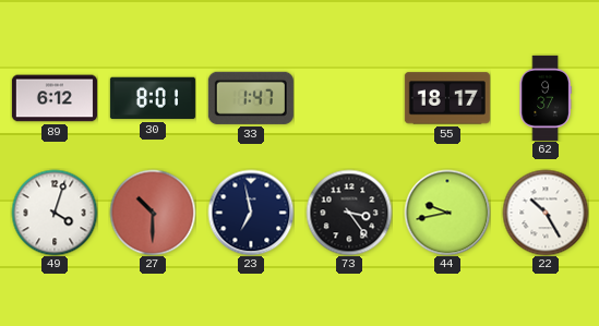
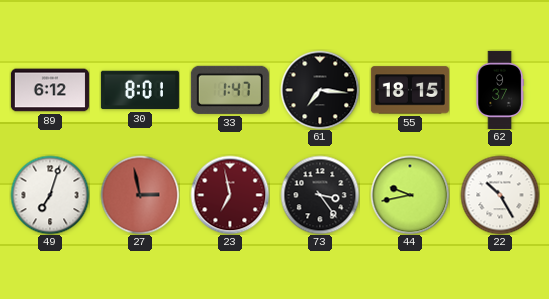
61: none -> 7:16 (320, 90)
55: 18:17 -> 18:15 (410, 90)
49: 4:03 -> 7:03 (50, 195)
27: 10:30 -> 2:58 (140, 195)
23 dial: navy -> burgundy (230, 195)
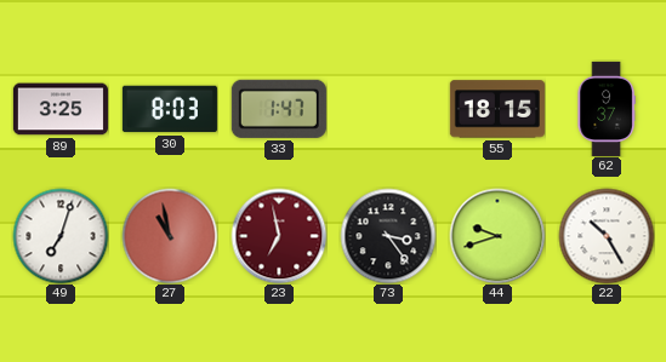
89: 6:12 -> 3:25 (61, 109)
30: 8:01 -> 8:03 (170, 109)
61: 7:16 -> none (320, 90)
27: 2:58 -> 10:58 (170, 236)
44: 9:43 -> 9:42 (497, 236)
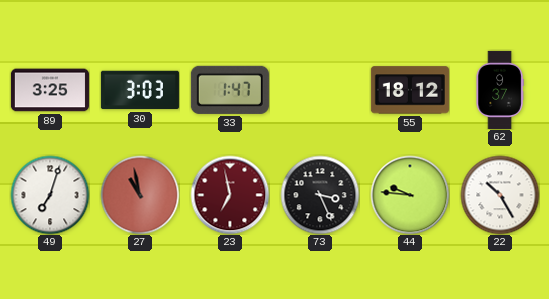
30: 8:03 -> 3:03 (140, 90)
55: 18:15 -> 18:12 (410, 90)
73: 3:24 -> 3:26 (320, 195)
44: 9:42 -> 9:46 (410, 195)
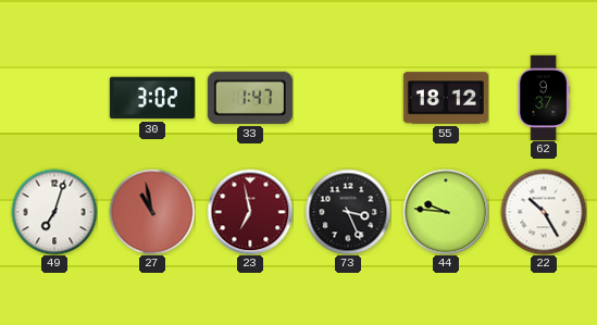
89: 3:25 -> none (50, 90)
30: 3:03 -> 3:02 (152, 98)
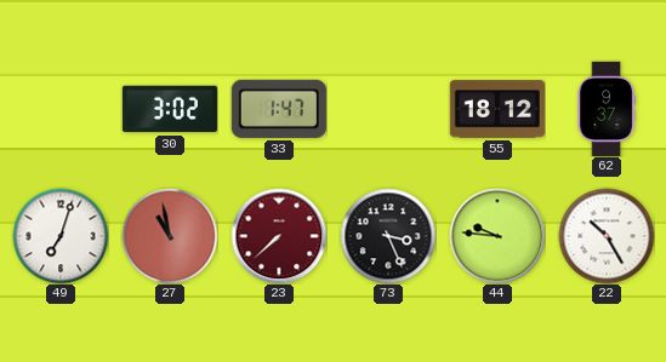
23: 6:58 -> 7:38 (279, 236)
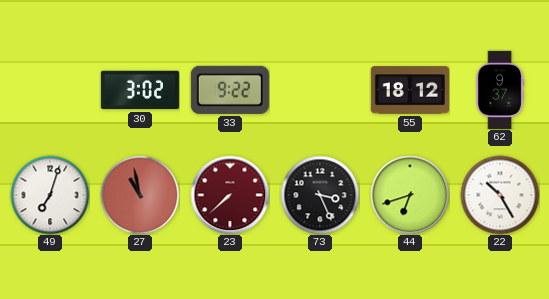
33: 1:47 -> 9:22 (230, 90)
44: 9:46 -> 6:42 (410, 195)
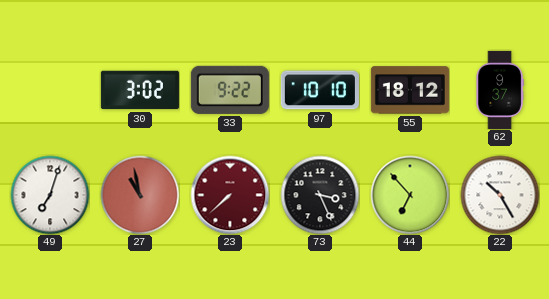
97: none -> 10:10 (320, 90)
44: 6:42 -> 6:53 (410, 195)
